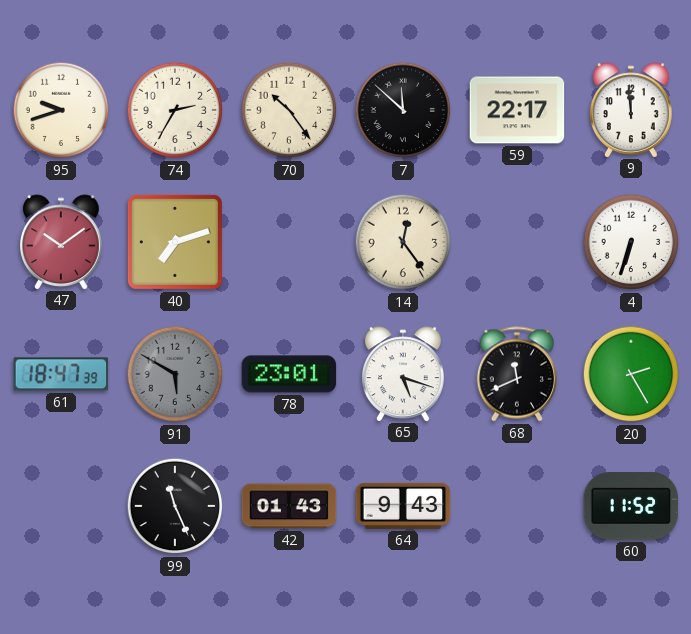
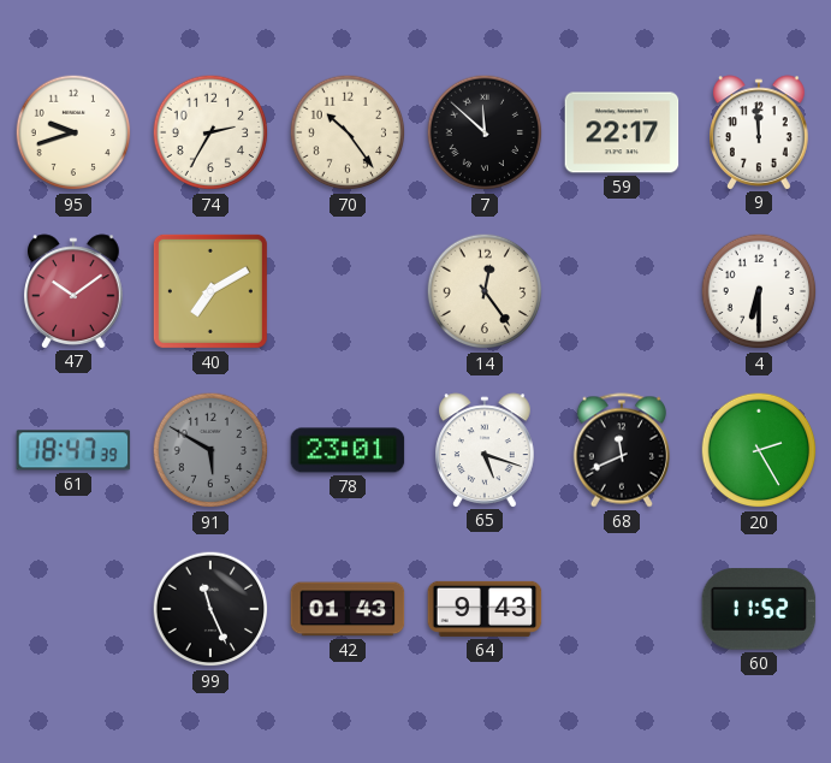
40: 7:12 -> 7:10 (210, 291)
4: 6:33 -> 6:30 (759, 291)
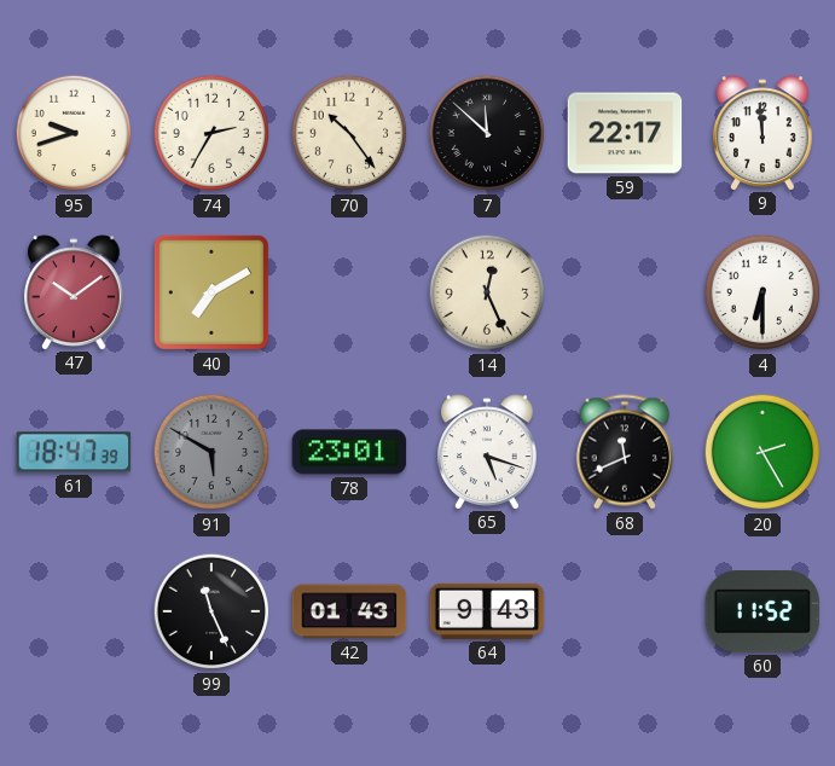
14: 12:24 -> 12:26 (487, 292)
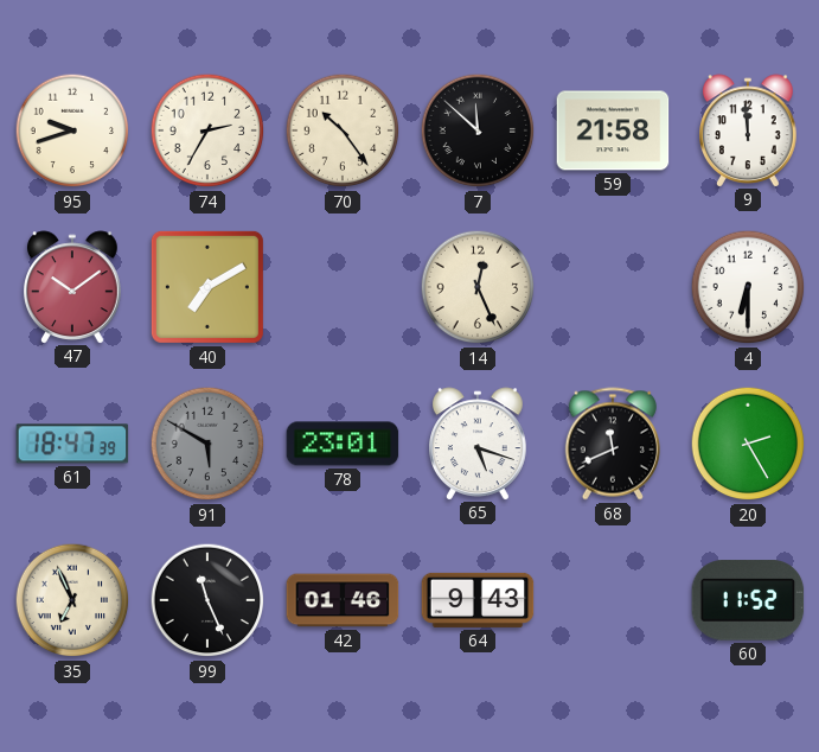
59: 22:17 -> 21:58 (613, 130)
35: none -> 6:56 (72, 600)
42: 01:43 -> 01:46 (343, 600)
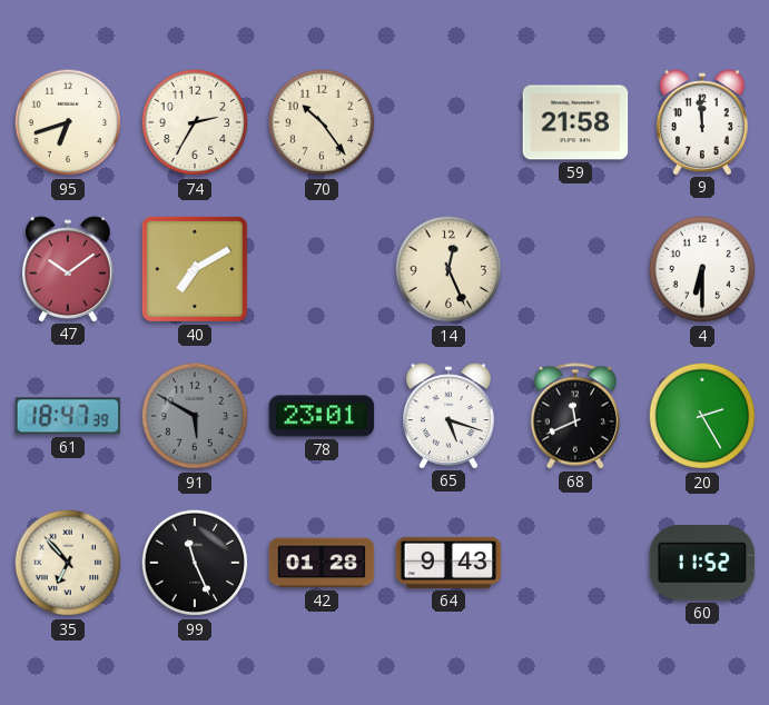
95: 9:42 -> 6:42 (68, 122)
7: 11:52 -> none (478, 130)
35: 6:56 -> 6:53 (68, 563)
42: 01:46 -> 01:28 (322, 563)
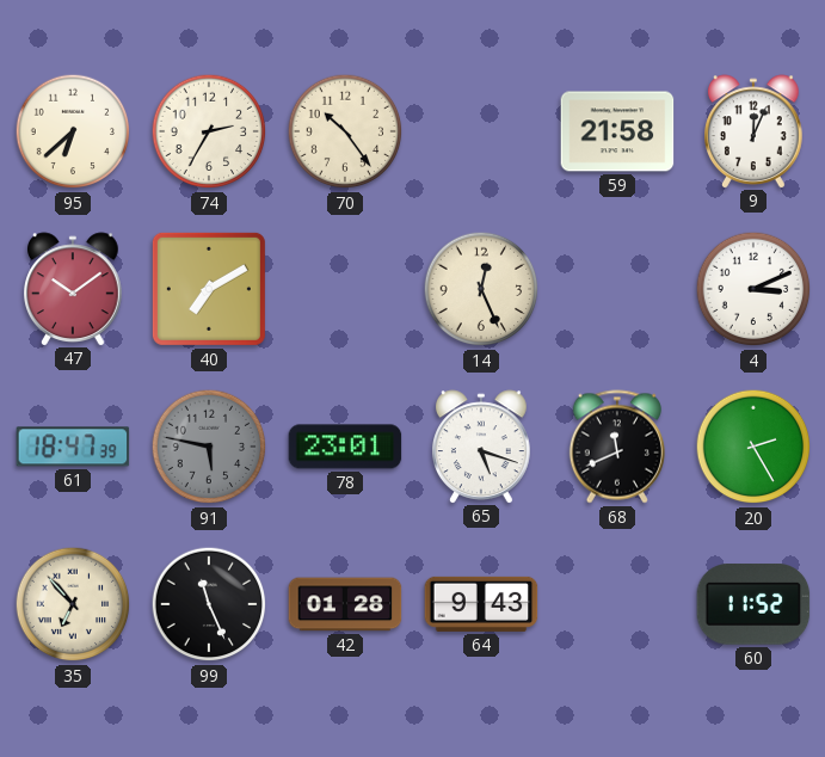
95: 6:42 -> 6:38 (73, 131)
9: 11:59 -> 12:04 (755, 131)
4: 6:30 -> 3:11 (753, 289)
91: 5:50 -> 5:47 (209, 447)
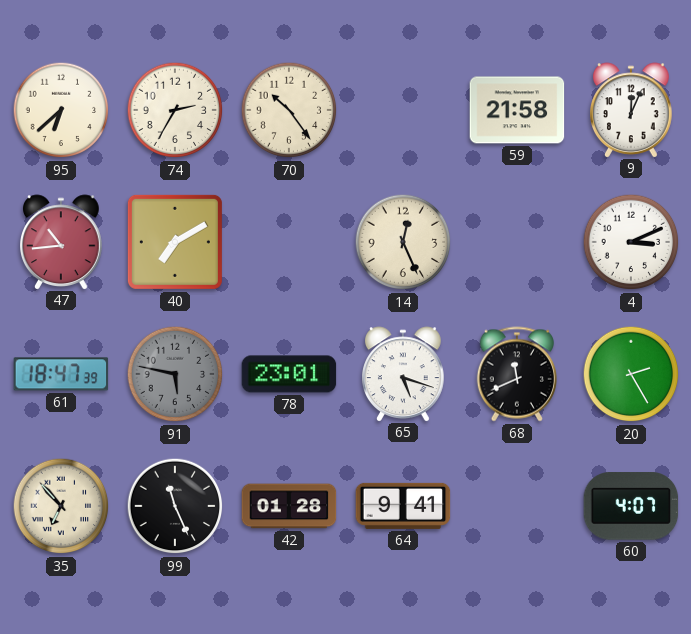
47: 10:09 -> 10:44 (62, 242)
64: 9:43 -> 9:41 (403, 506)
60: 11:52 -> 4:07 (631, 506)
